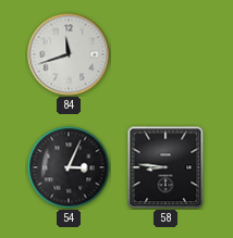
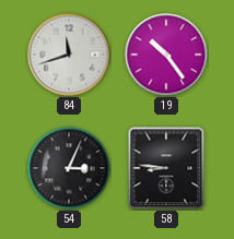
19: none -> 10:24 (166, 55)
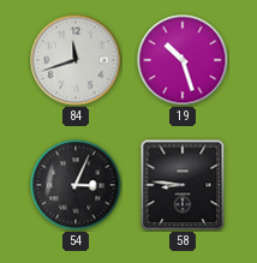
19: 10:24 -> 10:27 (183, 60)
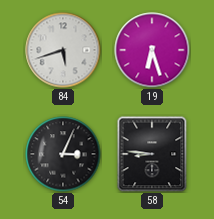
84: 11:42 -> 5:42 (63, 50)
19: 10:27 -> 6:27 (152, 50)
